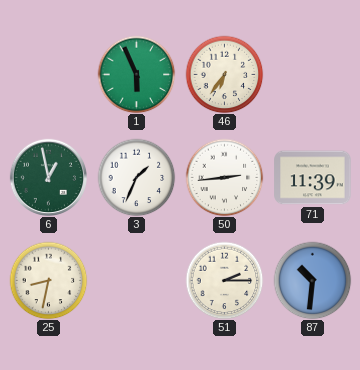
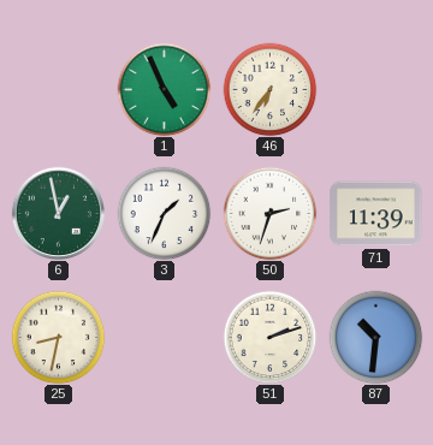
1: 5:56 -> 4:56 (164, 89)
50: 2:44 -> 2:33 (269, 213)
51: 2:15 -> 2:12 (269, 337)
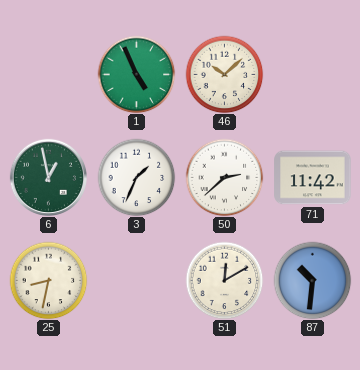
46: 6:36 -> 10:08 (224, 74)
50: 2:33 -> 2:38 (224, 177)
71: 11:39 -> 11:42 (313, 178)
51: 2:12 -> 12:10 (224, 280)
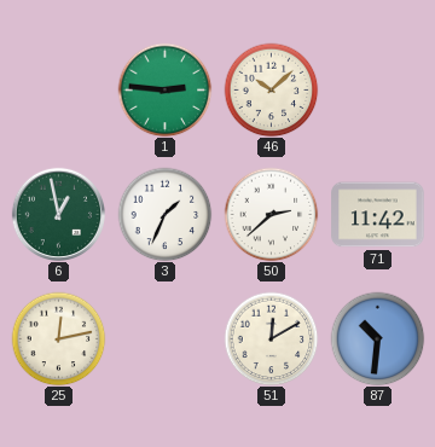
1: 4:56 -> 2:46 (164, 89)
25: 8:32 -> 12:13 (58, 338)
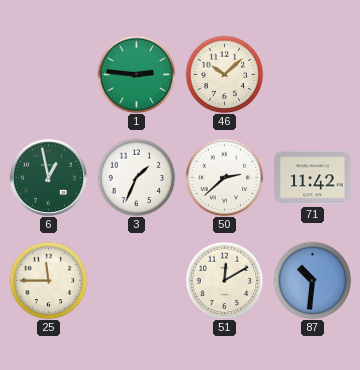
25: 12:13 -> 11:45 (48, 280)
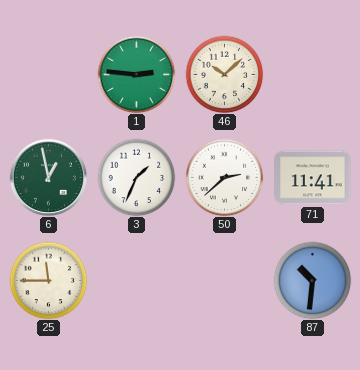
71: 11:42 -> 11:41 (313, 178)
51: 12:10 -> none (224, 280)
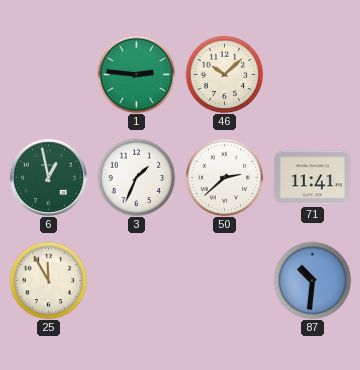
25: 11:45 -> 11:55 (48, 280)
